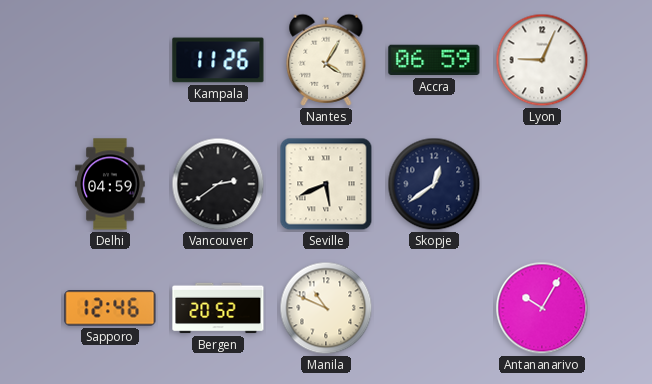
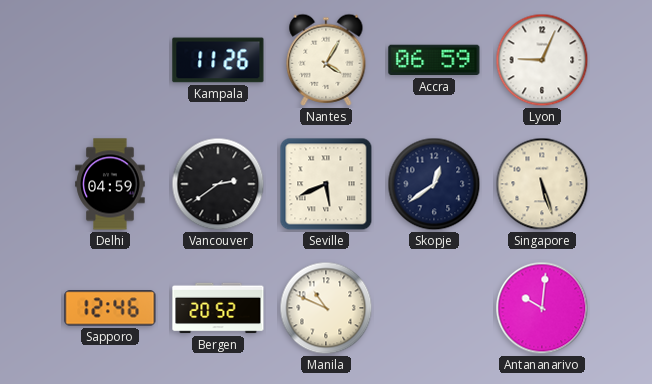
Singapore: none -> 5:27 (542, 184)
Antananarivo: 10:05 -> 10:01 (542, 308)
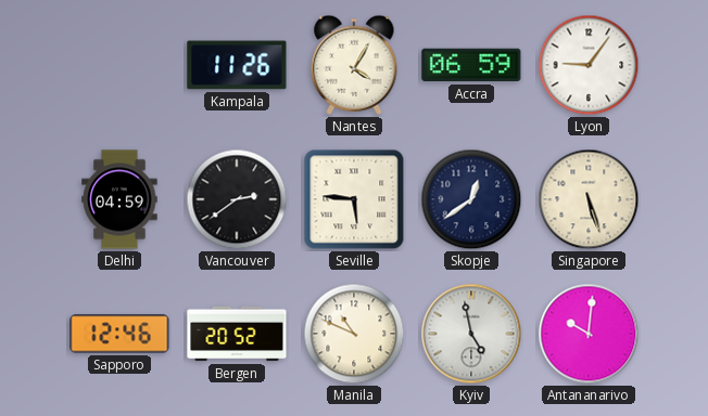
Lyon: 9:04 -> 9:06 (589, 65)
Seville: 5:41 -> 5:46 (354, 199)
Kyiv: none -> 4:58 (471, 334)
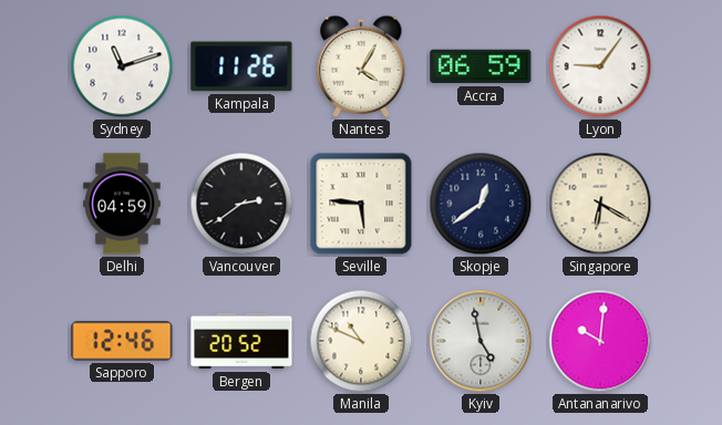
Sydney: none -> 11:12 (122, 66)
Singapore: 5:27 -> 6:20 (600, 204)
